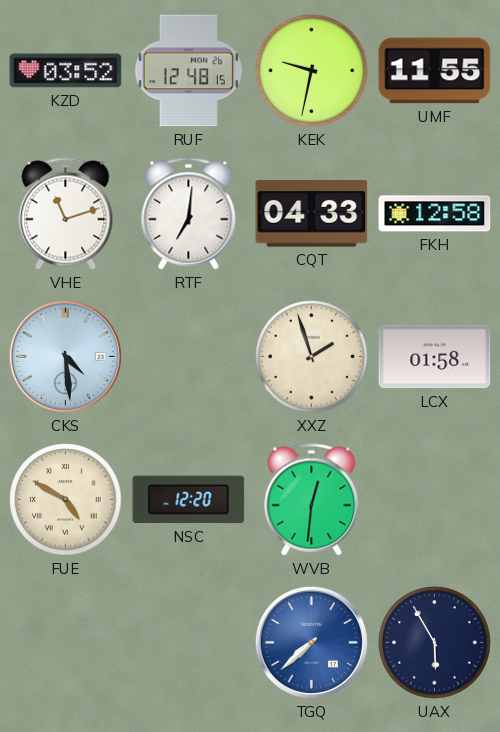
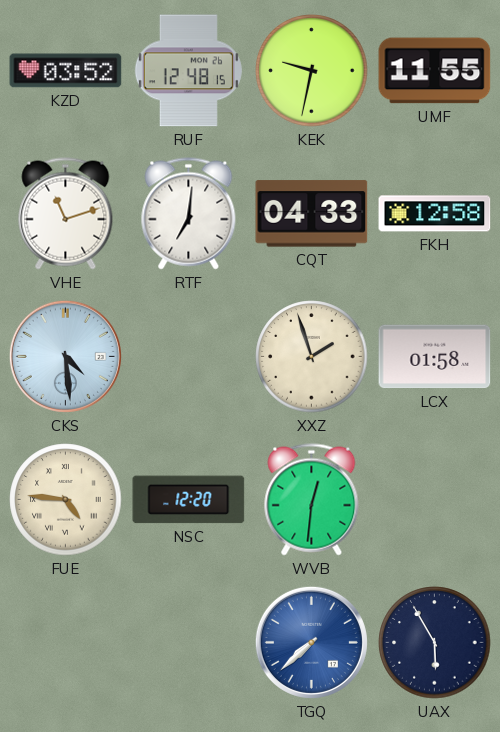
FUE: 4:50 -> 4:46 (66, 500)
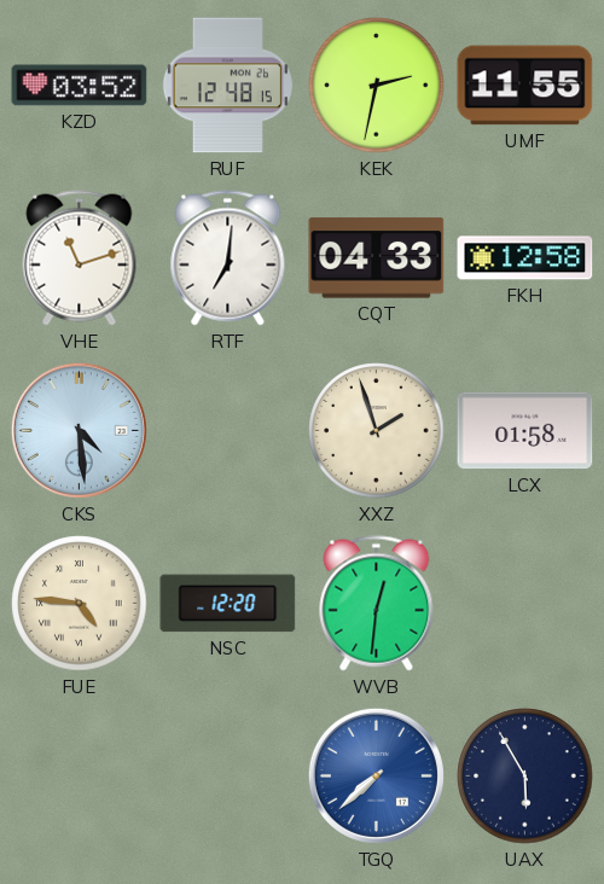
KEK: 9:32 -> 2:32 (377, 86)
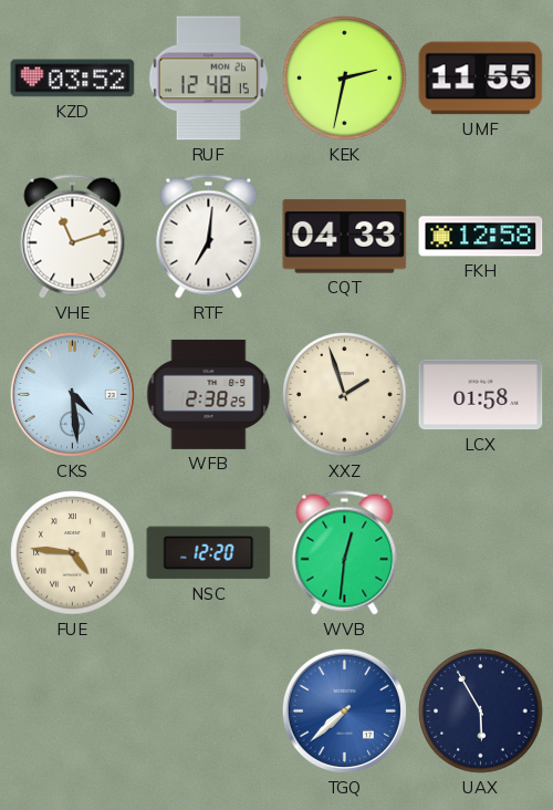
WFB: none -> 2:38 (209, 394)
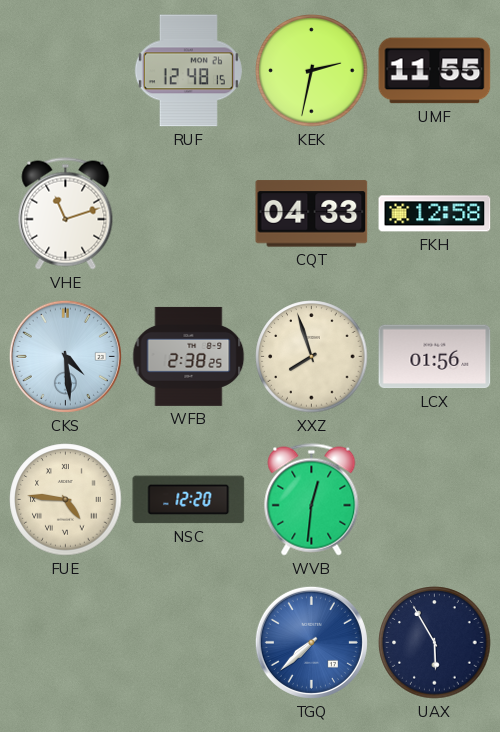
KZD: 03:52 -> none (73, 79)
RTF: 7:01 -> none (209, 237)
XXZ: 1:57 -> 7:57 (312, 357)
LCX: 01:58 -> 01:56 (435, 357)
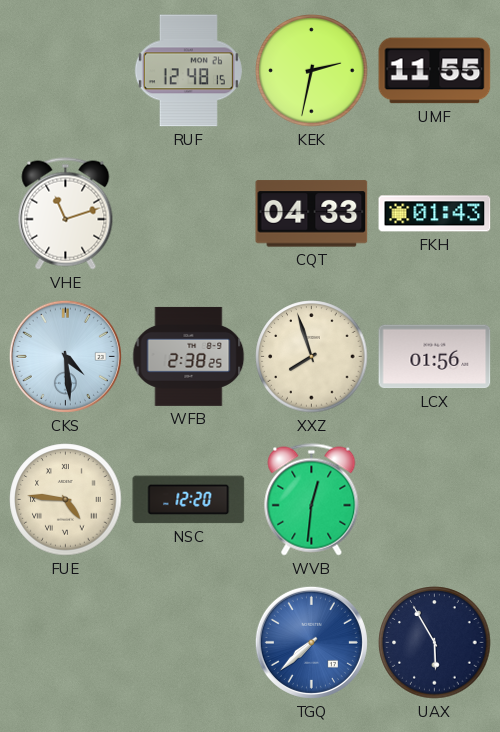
FKH: 12:58 -> 01:43 (435, 214)
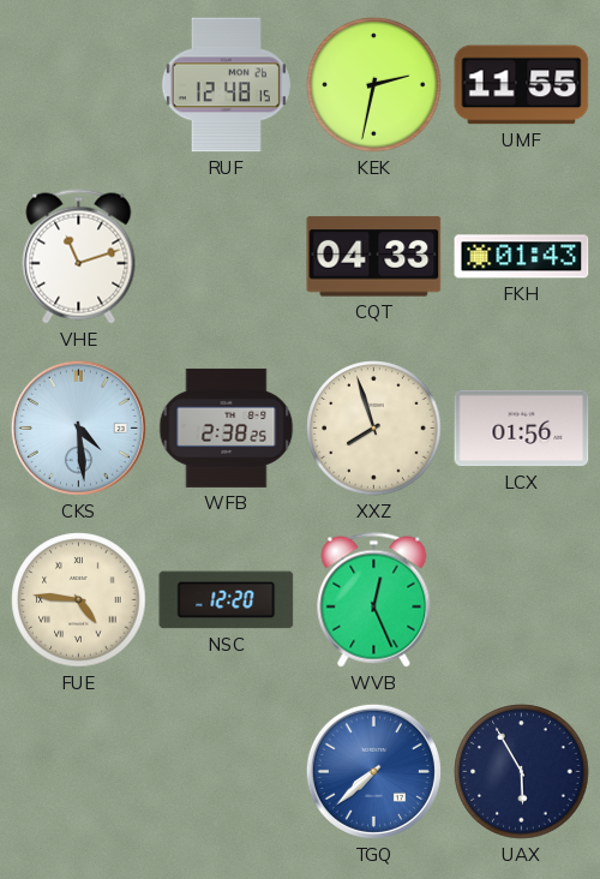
WVB: 12:31 -> 12:26 (374, 600)
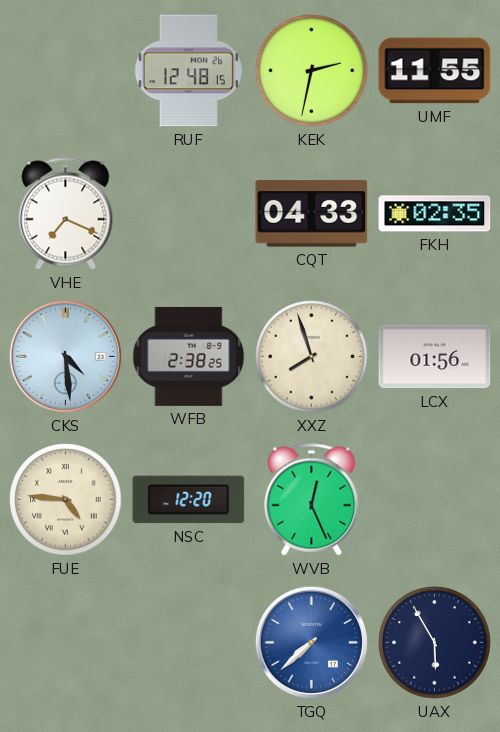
VHE: 11:12 -> 7:19 (66, 214)
FKH: 01:43 -> 02:35 (435, 214)
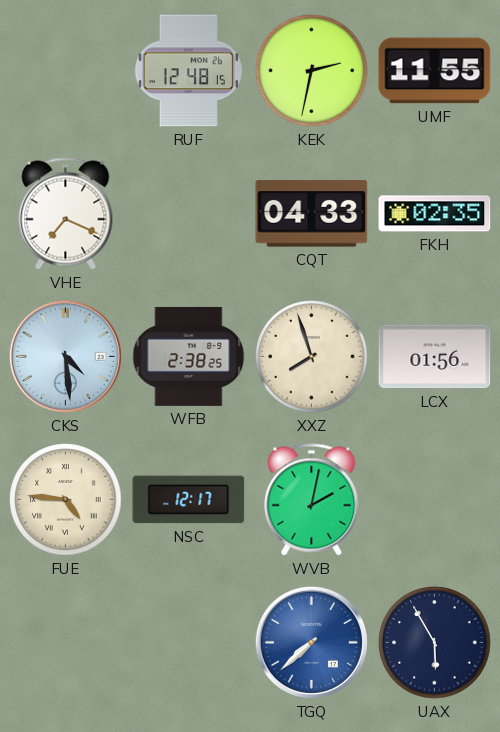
NSC: 12:20 -> 12:17 (189, 500)
WVB: 12:26 -> 2:02 (312, 500)
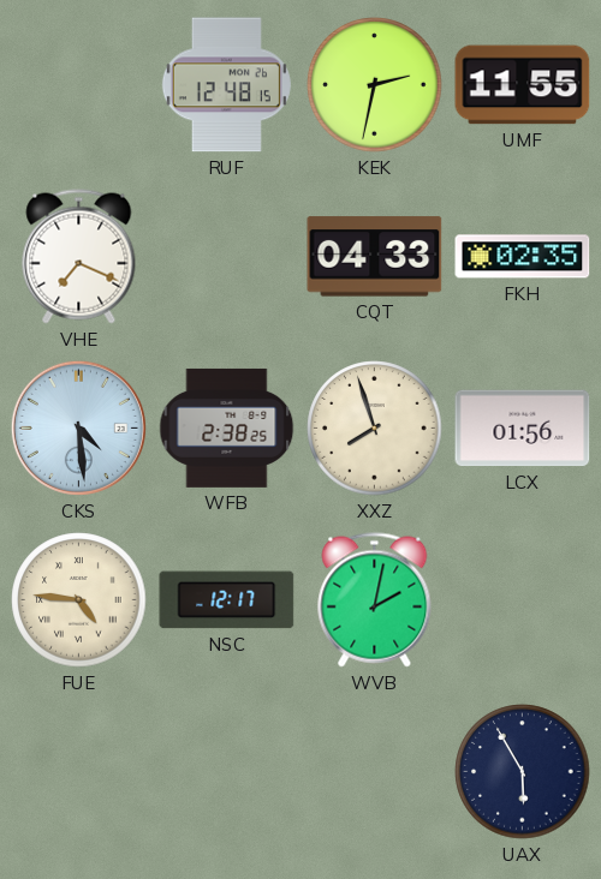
TGQ: 7:38 -> none (311, 642)
